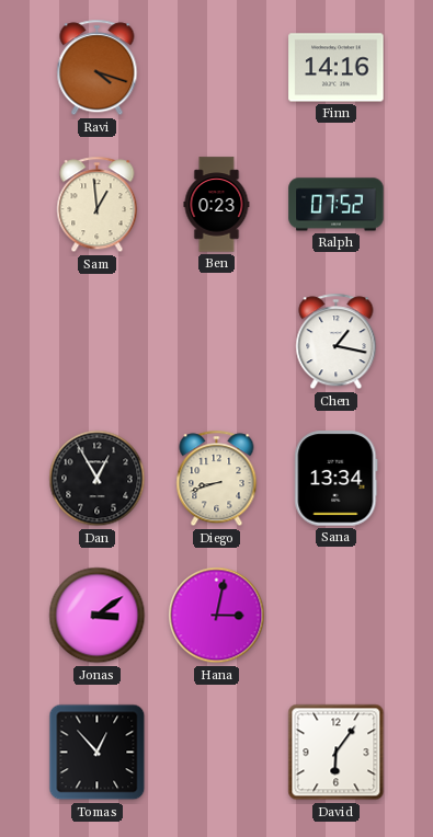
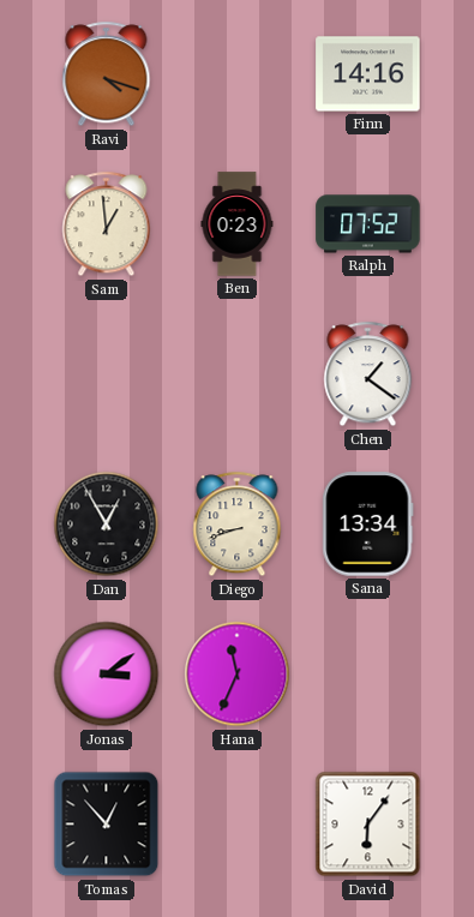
Chen: 1:17 -> 1:21 (368, 374)
Hana: 3:02 -> 11:34 (238, 675)
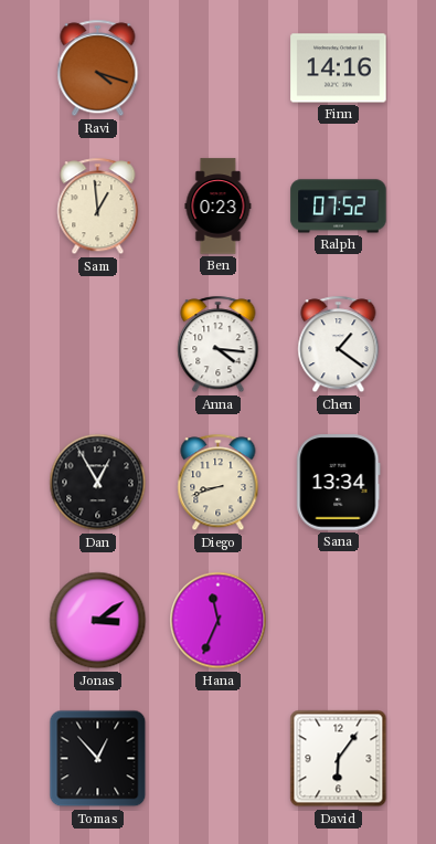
Anna: none -> 4:16 (219, 345)
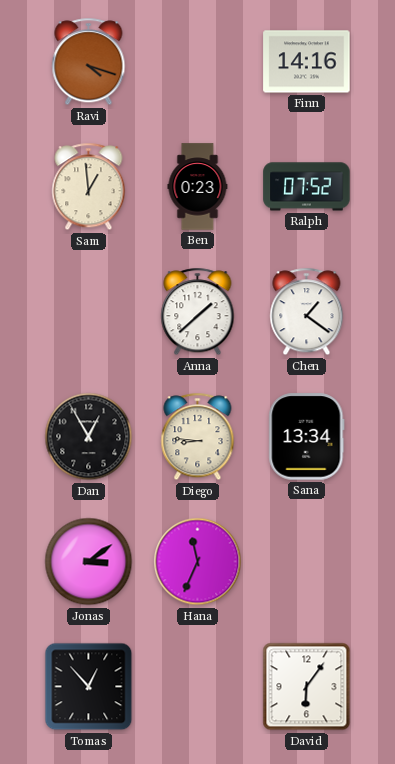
Anna: 4:16 -> 1:38 (198, 312)
Diego: 8:42 -> 8:46 (198, 437)
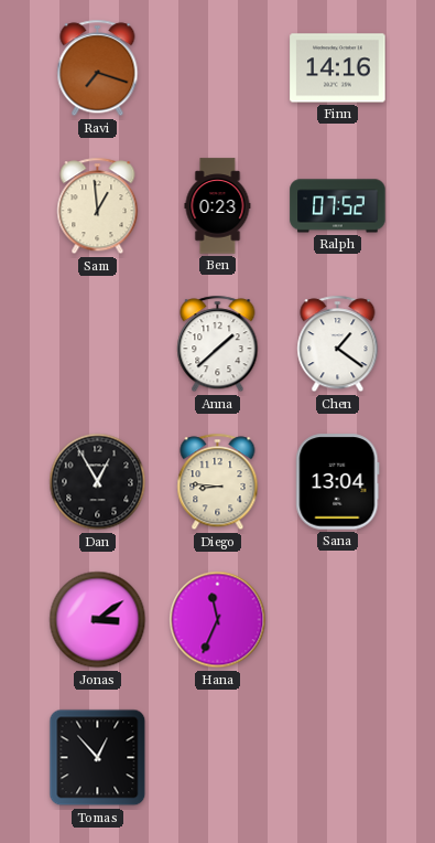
Ravi: 4:18 -> 7:18 (98, 68)
Sana: 13:34 -> 13:04 (338, 482)
David: 6:06 -> none (307, 687)
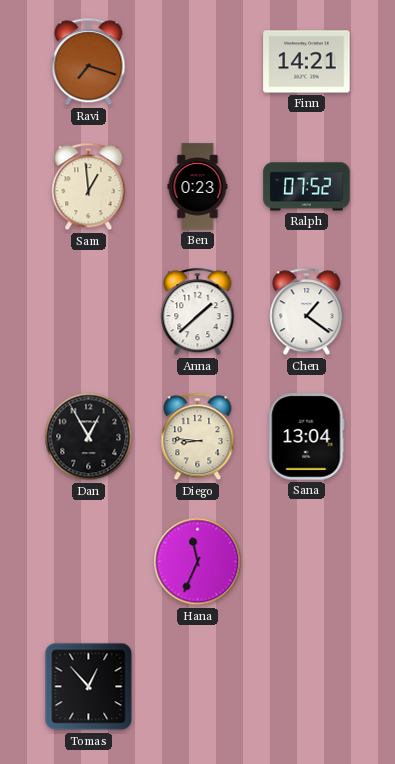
Finn: 14:16 -> 14:21 (307, 62)
Jonas: 3:09 -> none (98, 620)
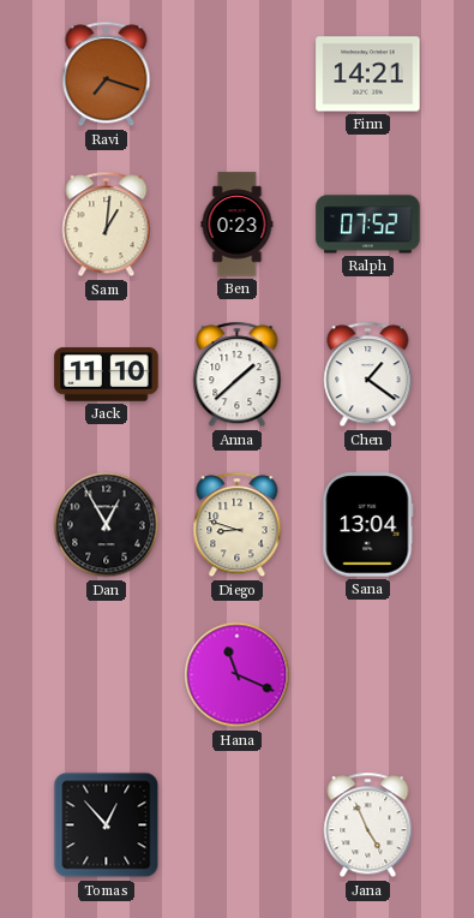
Sam: 12:59 -> 1:01 (107, 225)
Jack: none -> 11:10 (107, 375)
Diego: 8:46 -> 8:48 (238, 525)
Hana: 11:34 -> 11:19 (238, 675)
Jana: none -> 4:56 (368, 825)
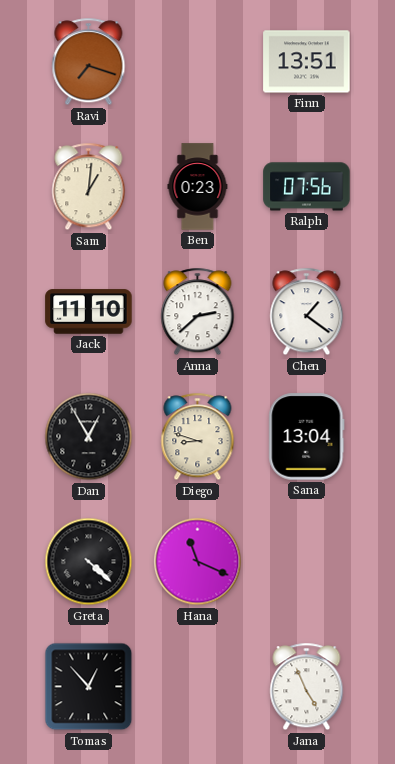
Finn: 14:21 -> 13:51 (307, 62)
Ralph: 07:52 -> 07:56 (307, 187)
Anna: 1:38 -> 2:38 (198, 312)
Greta: none -> 4:22 (89, 562)
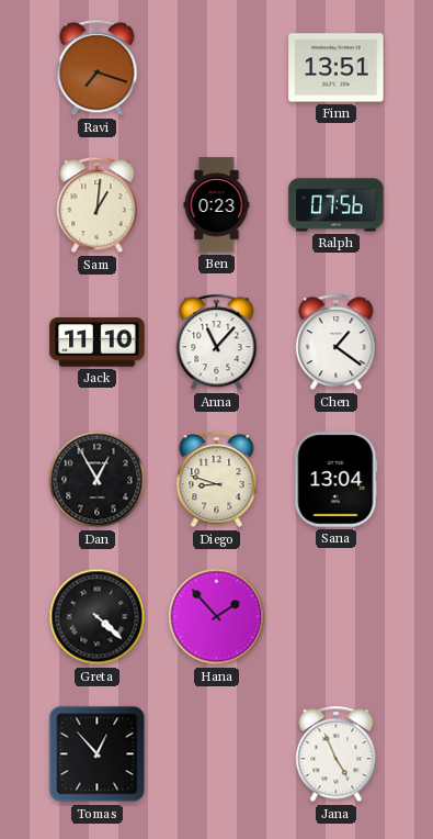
Anna: 2:38 -> 11:07 (217, 343)
Hana: 11:19 -> 1:53 (217, 617)
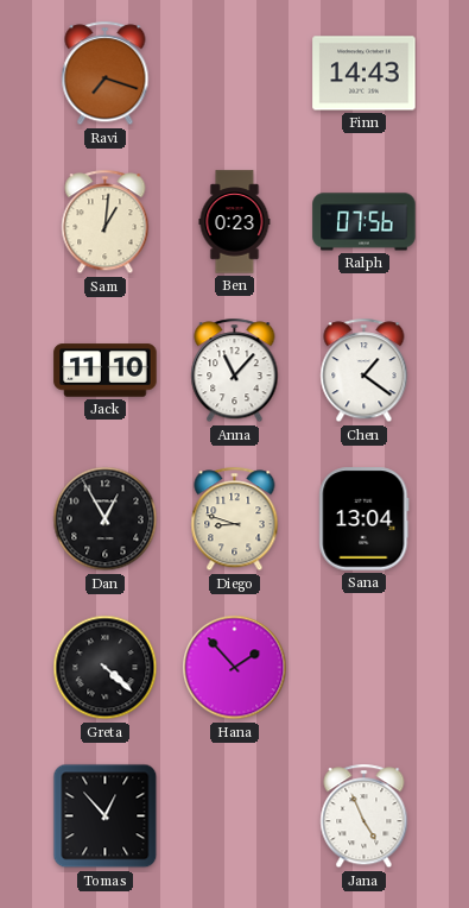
Finn: 13:51 -> 14:43 (365, 74)
